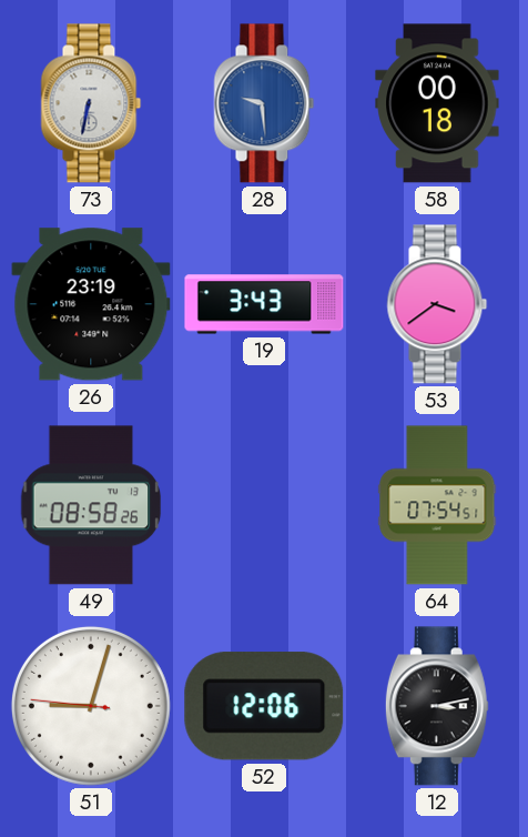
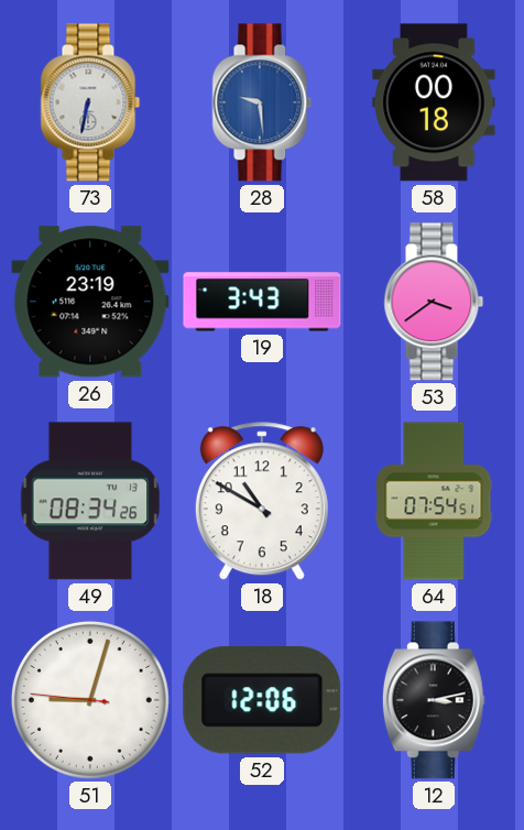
49: 08:58 -> 08:34 (90, 501)
18: none -> 10:50 (262, 502)
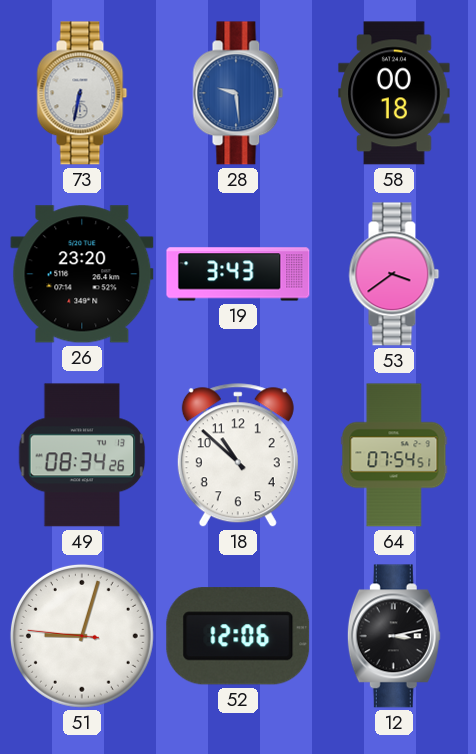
26: 23:19 -> 23:20 (82, 274)
18: 10:50 -> 10:52 (238, 456)
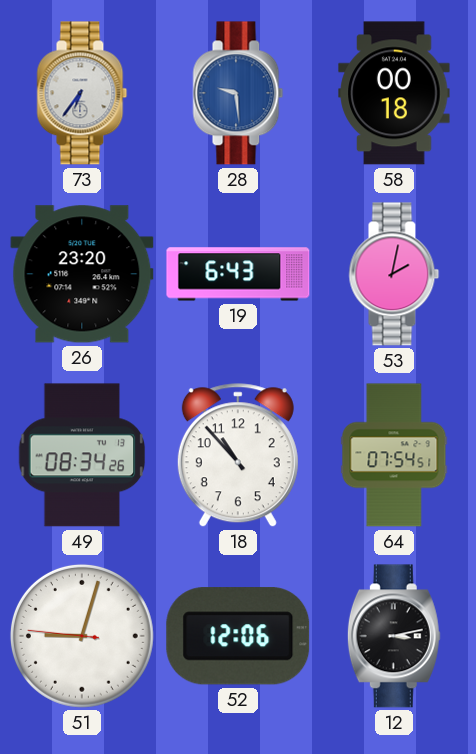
73: 6:32 -> 6:36 (82, 93)
19: 3:43 -> 6:43 (238, 274)
53: 3:39 -> 2:02 (394, 274)
18: 10:52 -> 10:53 (238, 456)
